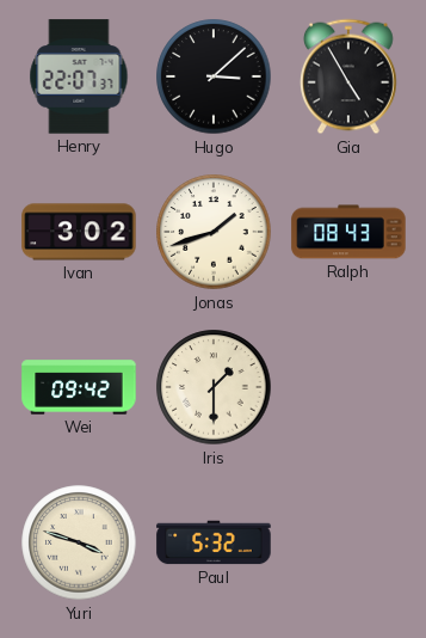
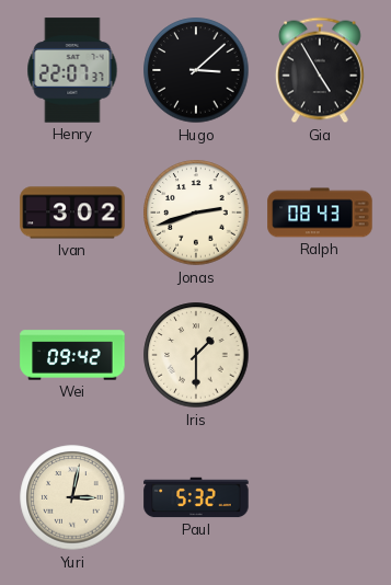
Jonas: 1:42 -> 2:42 (196, 213)
Yuri: 3:48 -> 3:02 (72, 497)
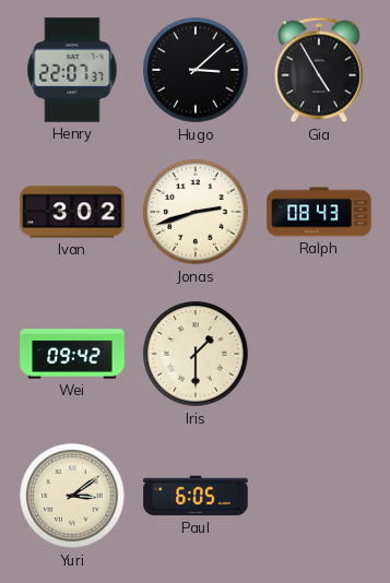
Yuri: 3:02 -> 3:09 (72, 496)
Paul: 5:32 -> 6:05 (196, 496)
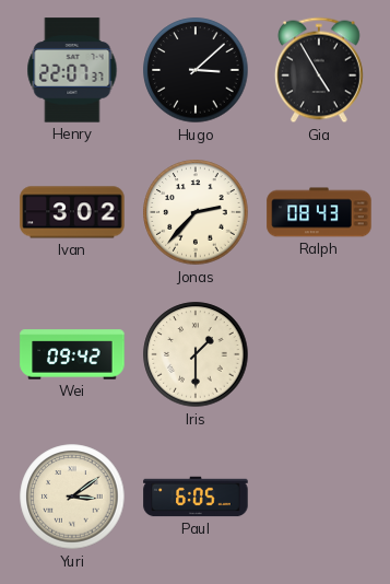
Jonas: 2:42 -> 2:37 (196, 212)
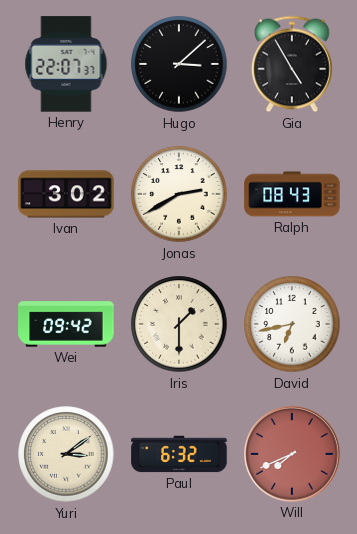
Jonas: 2:37 -> 2:40 (179, 194)
David: none -> 6:43 (292, 324)
Paul: 6:05 -> 6:32 (179, 454)
Will: none -> 7:41 (292, 454)
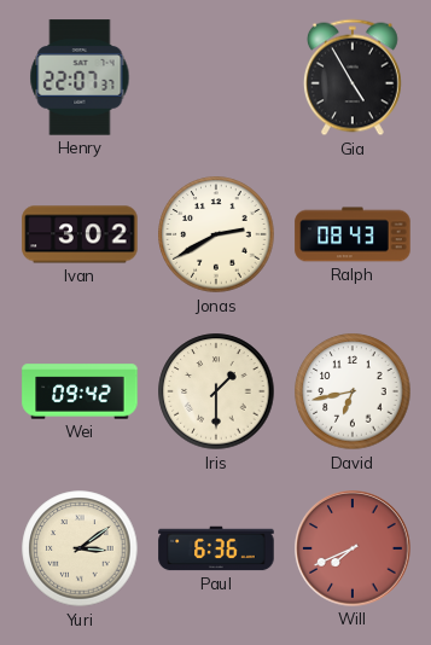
Hugo: 3:08 -> none (179, 64)
Paul: 6:32 -> 6:36 (216, 548)
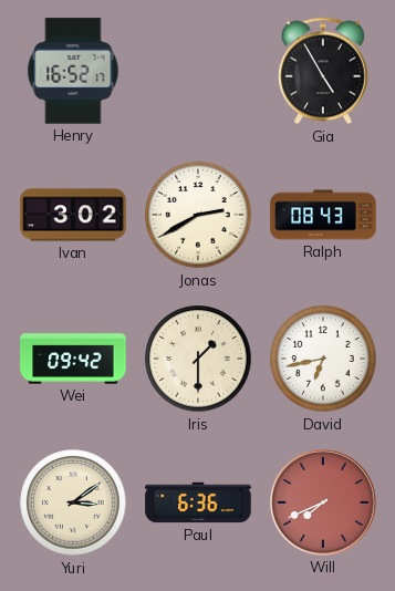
Henry: 22:07 -> 16:52 (73, 71)
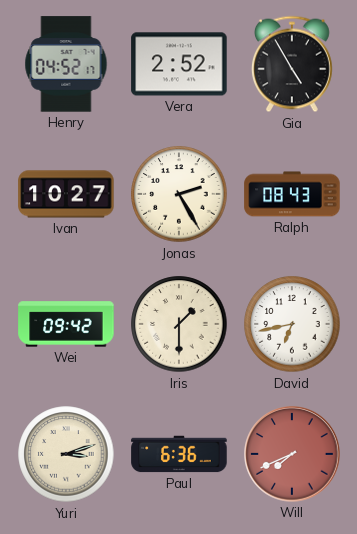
Henry: 16:52 -> 04:52 (66, 64)
Vera: none -> 2:52 (179, 64)
Ivan: 3:02 -> 10:27 (66, 194)
Jonas: 2:40 -> 2:25 (179, 194)
Yuri: 3:09 -> 3:12 (66, 454)
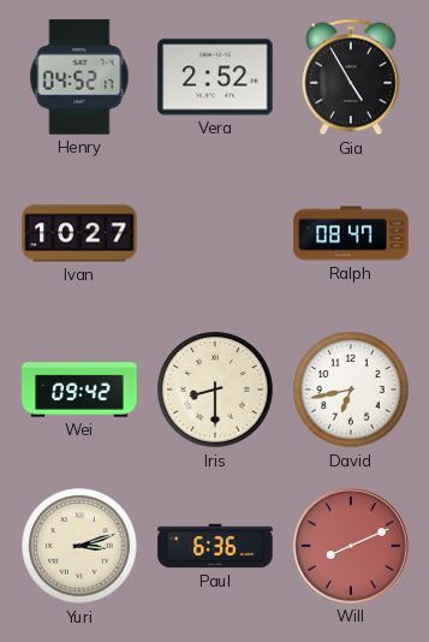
Jonas: 2:25 -> none (179, 194)
Ralph: 08:43 -> 08:47 (351, 233)
Iris: 1:30 -> 8:30 (215, 390)
Will: 7:41 -> 8:11 (351, 546)
